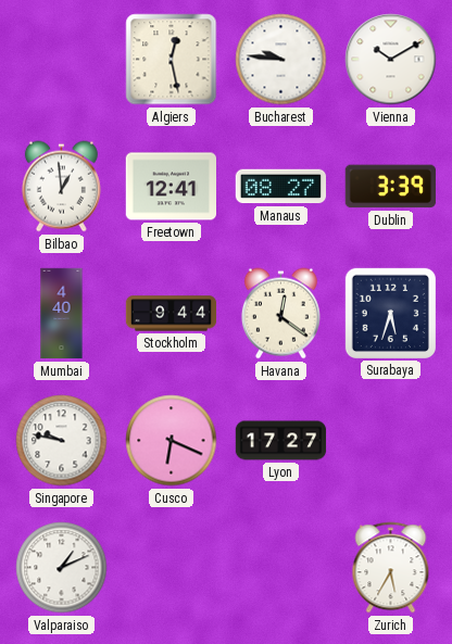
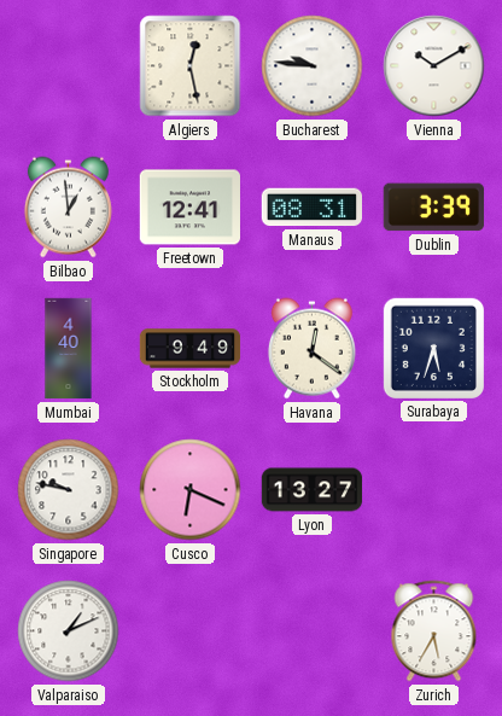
Manaus: 08:27 -> 08:31 (311, 208)
Stockholm: 9:44 -> 9:49 (191, 349)
Lyon: 17:27 -> 13:27 (313, 490)
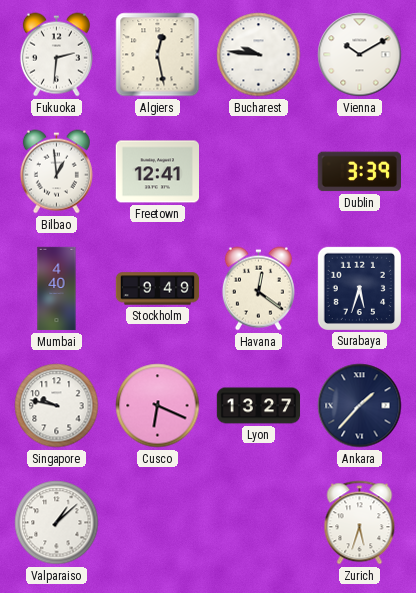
Fukuoka: none -> 2:31 (56, 55)
Manaus: 08:31 -> none (311, 208)
Ankara: none -> 1:37 (360, 406)
Valparaiso: 1:11 -> 1:08 (57, 523)
Zurich: 5:35 -> 5:33 (360, 523)
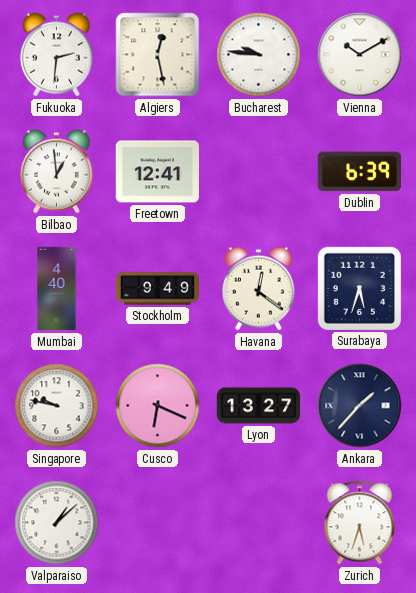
Dublin: 3:39 -> 6:39 (359, 172)
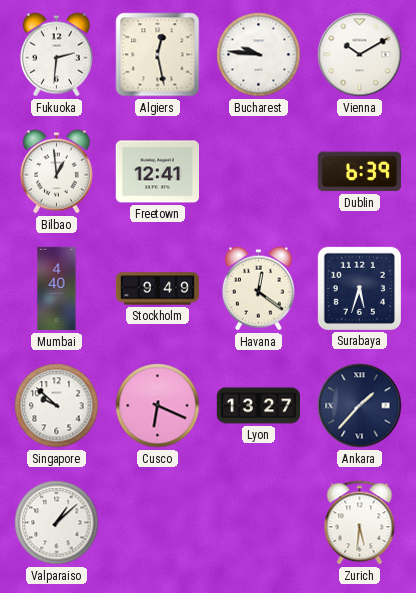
Singapore: 9:47 -> 9:52 (57, 406)
Zurich: 5:33 -> 5:31 (360, 523)
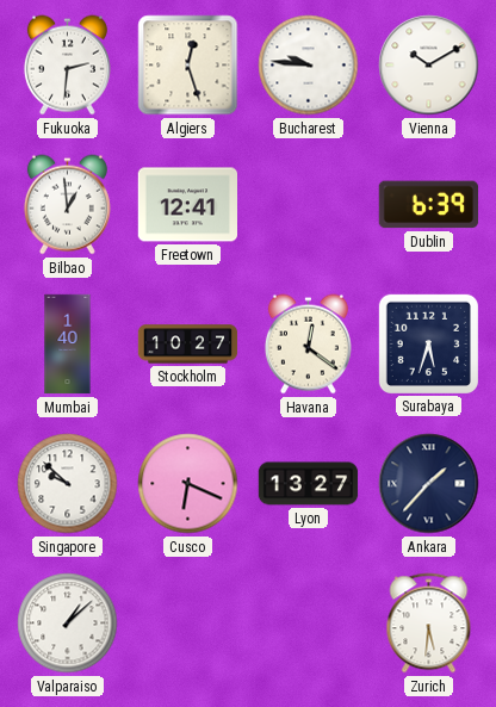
Algiers: 12:28 -> 12:27 (188, 66)
Mumbai: 4:40 -> 1:40 (68, 345)
Stockholm: 9:49 -> 10:27 (188, 345)
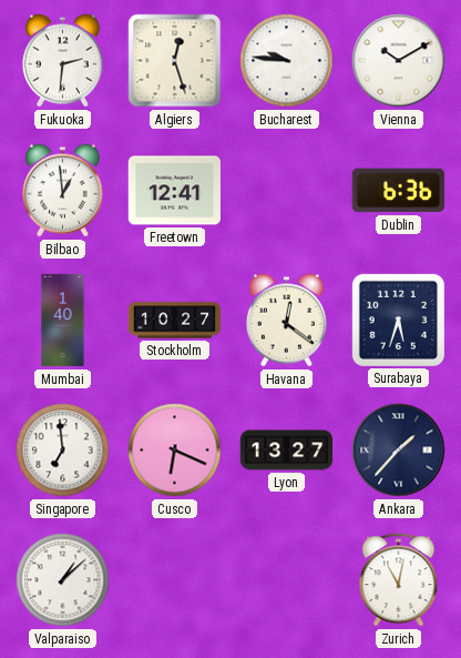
Dublin: 6:39 -> 6:36 (398, 191)
Singapore: 9:52 -> 6:59 (63, 451)
Zurich: 5:31 -> 11:02 (399, 580)
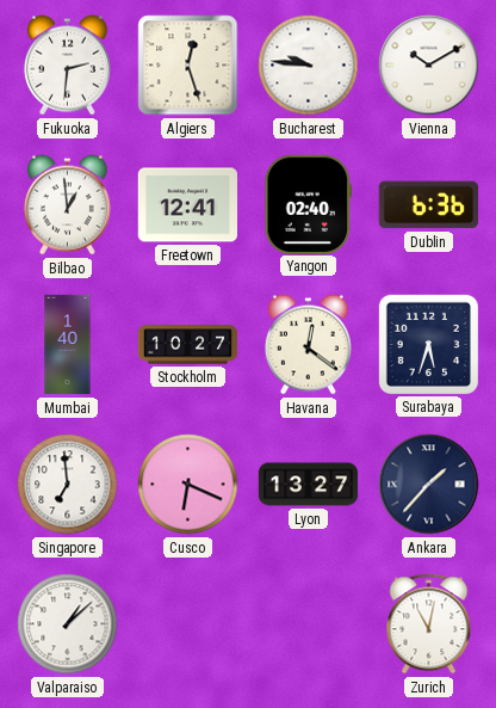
Yangon: none -> 02:40 (309, 204)
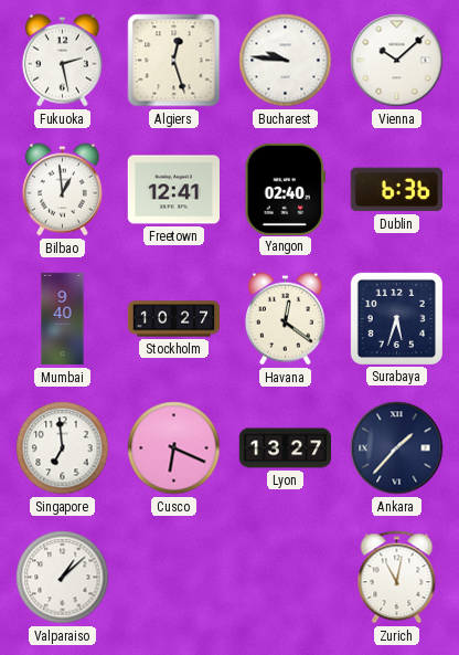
Fukuoka: 2:31 -> 2:28 (62, 61)
Vienna: 10:10 -> 10:08 (397, 61)
Mumbai: 1:40 -> 9:40 (63, 319)
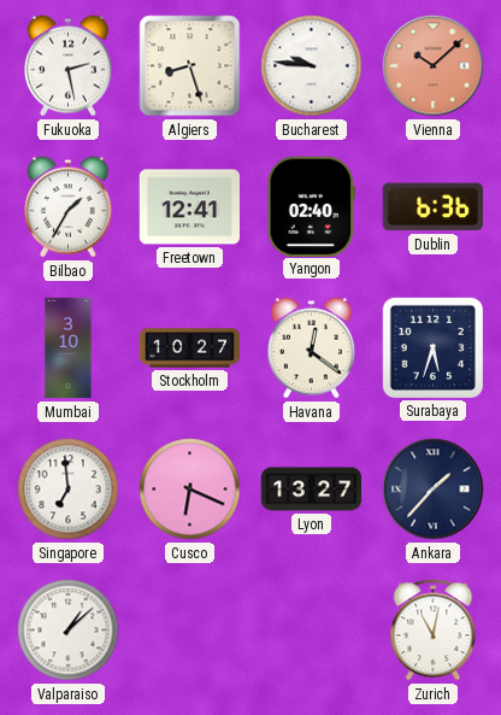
Algiers: 12:27 -> 8:27 (190, 66)
Vienna dial: white -> salmon (434, 66)
Bilbao: 12:59 -> 1:35 (67, 207)
Mumbai: 9:40 -> 3:10 (69, 348)
